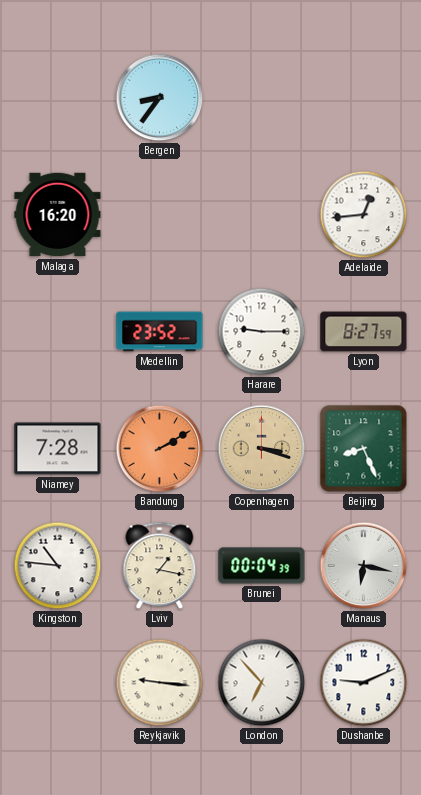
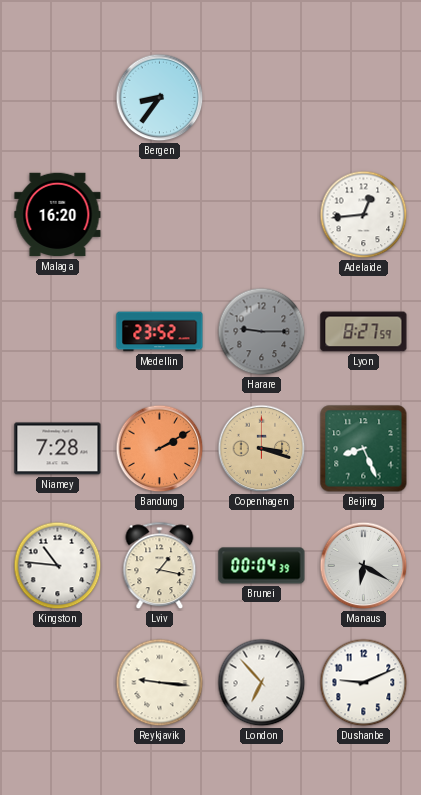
Harare dial: white -> grey (262, 332)
Manaus: 6:17 -> 6:20 (364, 566)
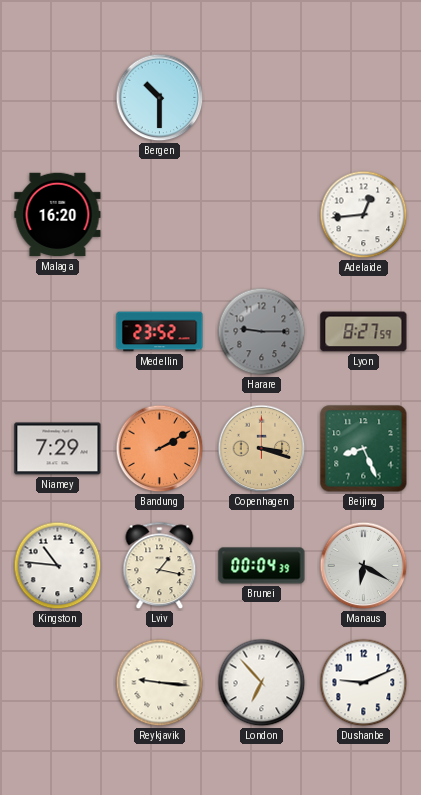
Bergen: 8:36 -> 10:30 (160, 98)
Niamey: 7:28 -> 7:29 (58, 449)
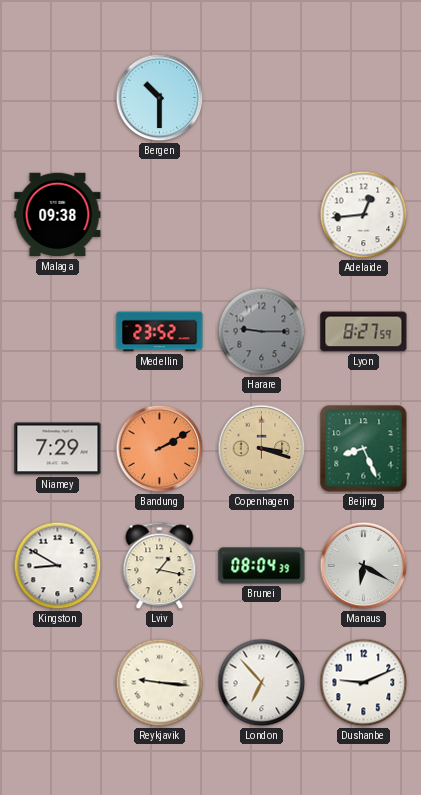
Malaga: 16:20 -> 09:38 (58, 215)
Kingston: 10:46 -> 8:50 (58, 566)
Brunei: 00:04 -> 08:04 (262, 566)
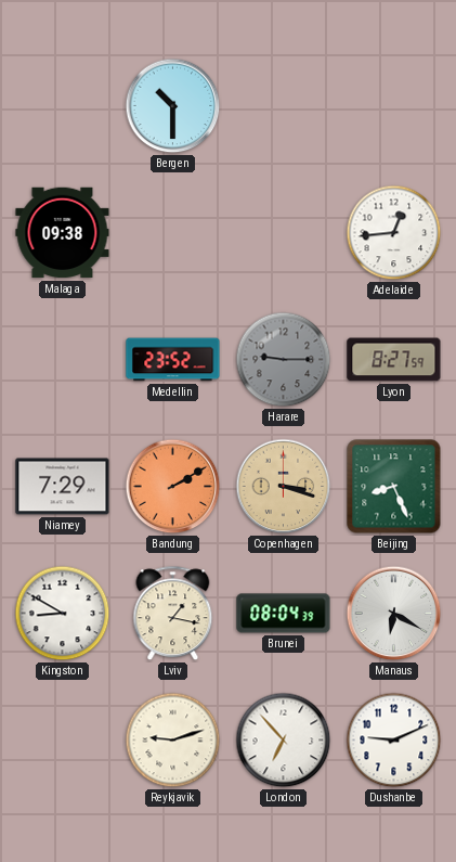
Reykjavik: 9:16 -> 9:12 (173, 741)
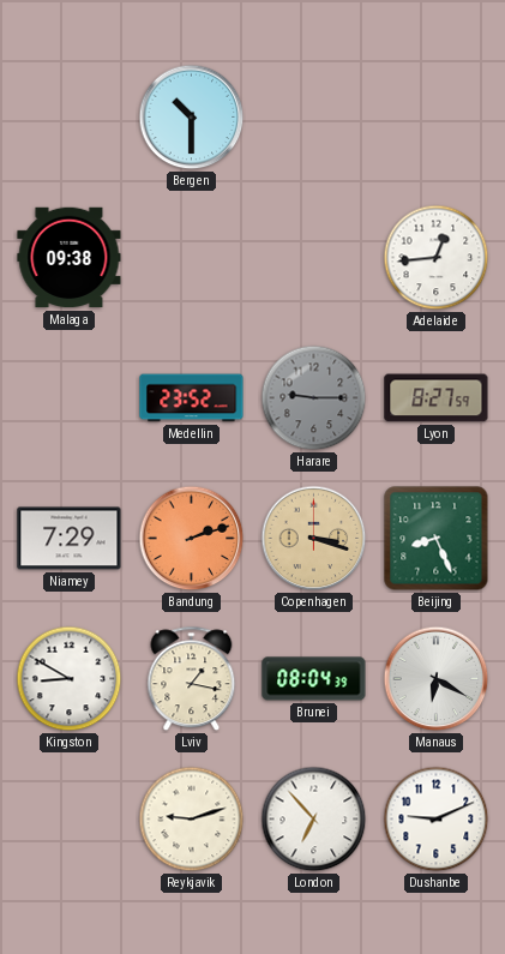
Bandung: 2:10 -> 2:12 (192, 539)
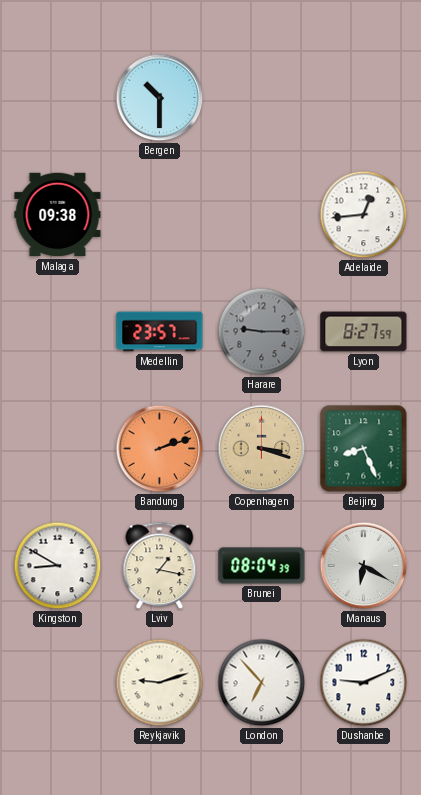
Medellin: 23:52 -> 23:57 (160, 332)
Niamey: 7:29 -> none (70, 539)
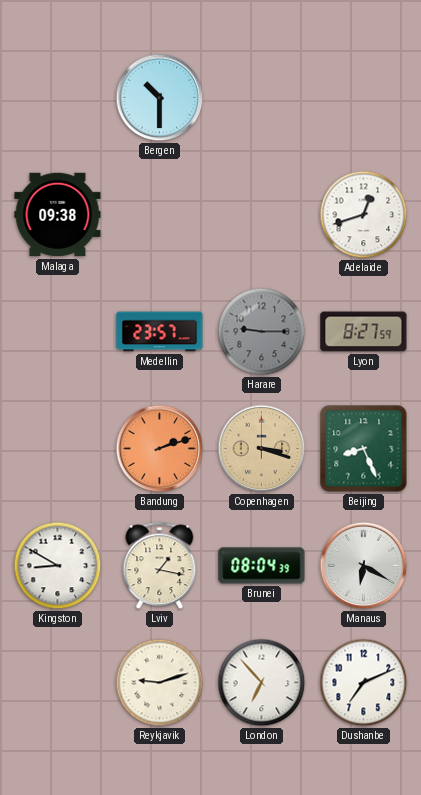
Adelaide: 12:44 -> 12:42 (364, 215)
Dushanbe: 9:11 -> 7:11 (364, 683)
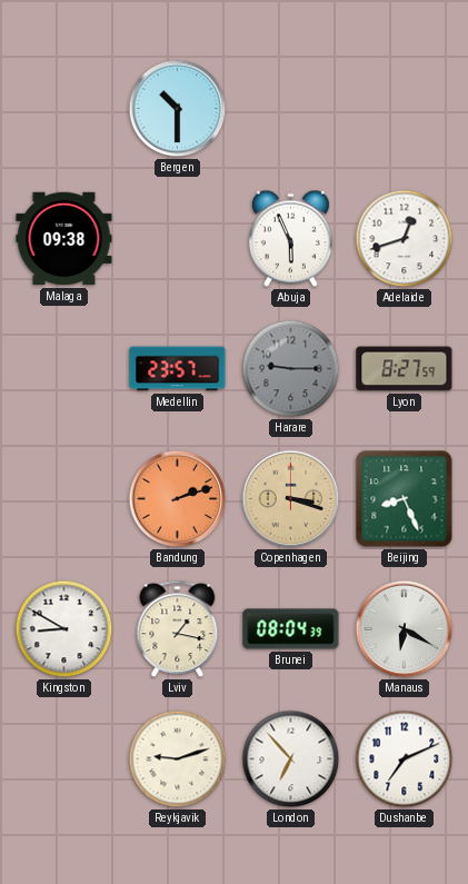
Abuja: none -> 5:56 (290, 239)
